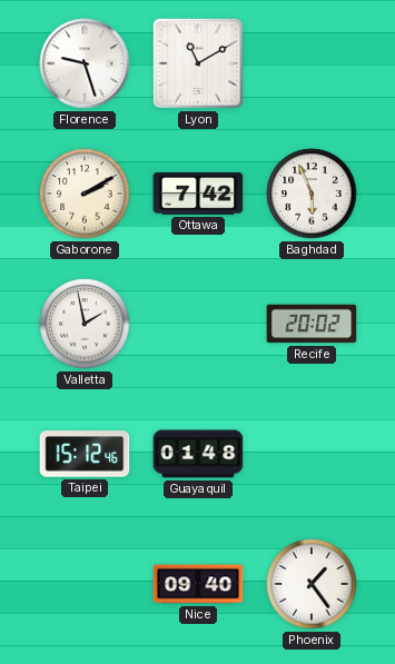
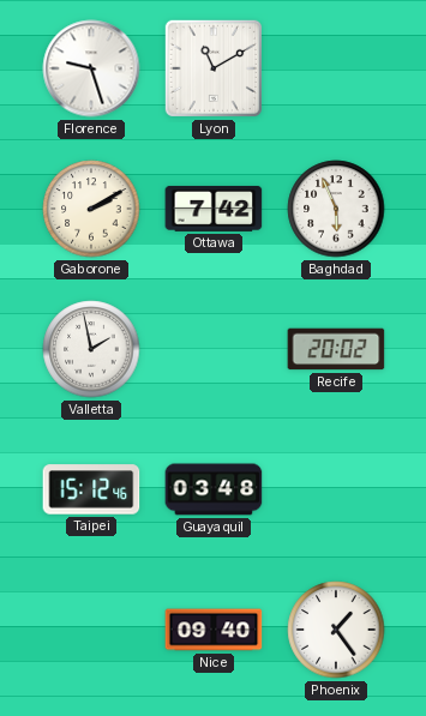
Guayaquil: 01:48 -> 03:48 (214, 489)
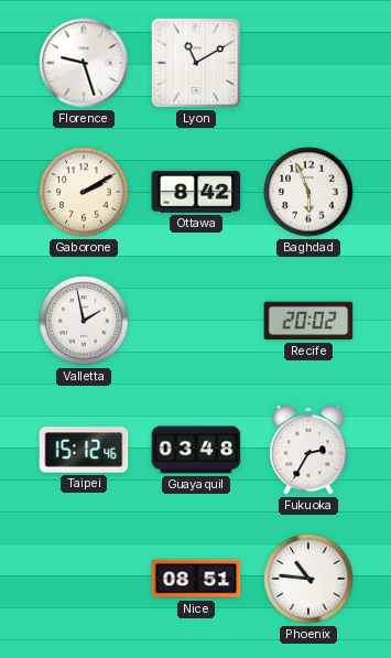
Ottawa: 7:42 -> 8:42 (196, 192)
Fukuoka: none -> 2:35 (308, 450)
Nice: 09:40 -> 08:51 (196, 579)
Phoenix: 1:24 -> 10:46 (308, 579)
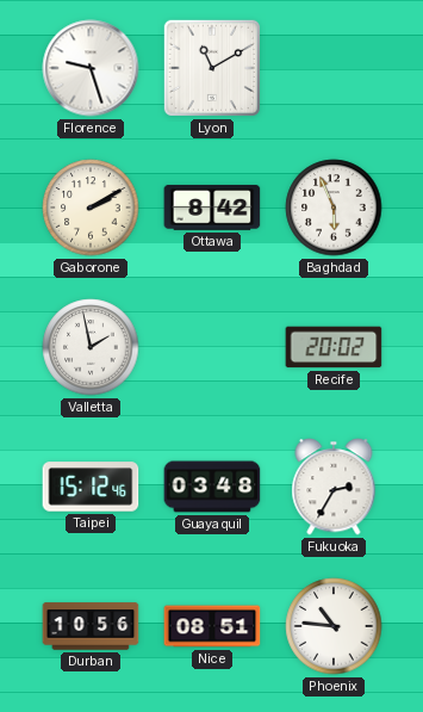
Durban: none -> 10:56 (91, 626)
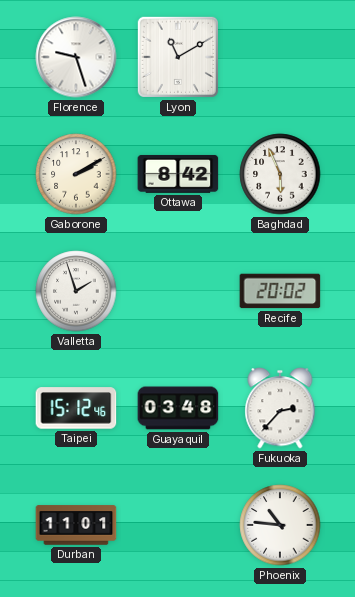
Valletta: 1:58 -> 1:57 (76, 291)
Fukuoka: 2:35 -> 2:37 (280, 408)
Durban: 10:56 -> 11:01 (76, 525)
Nice: 08:51 -> none (212, 626)
